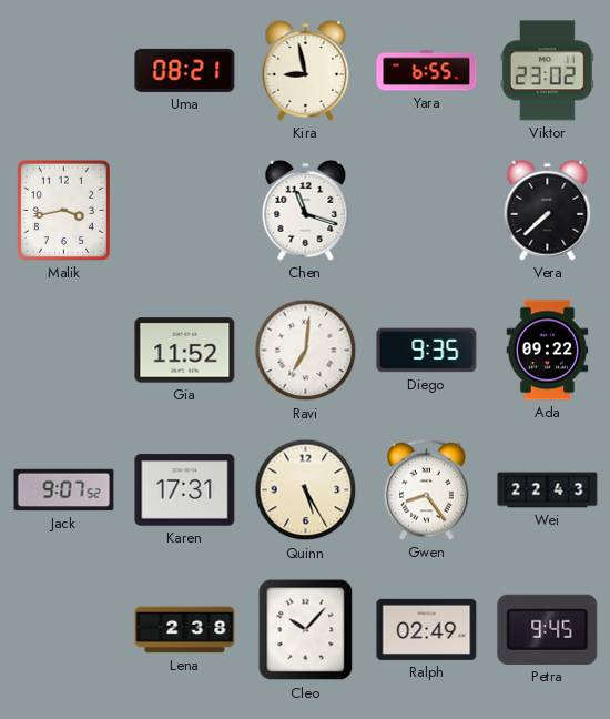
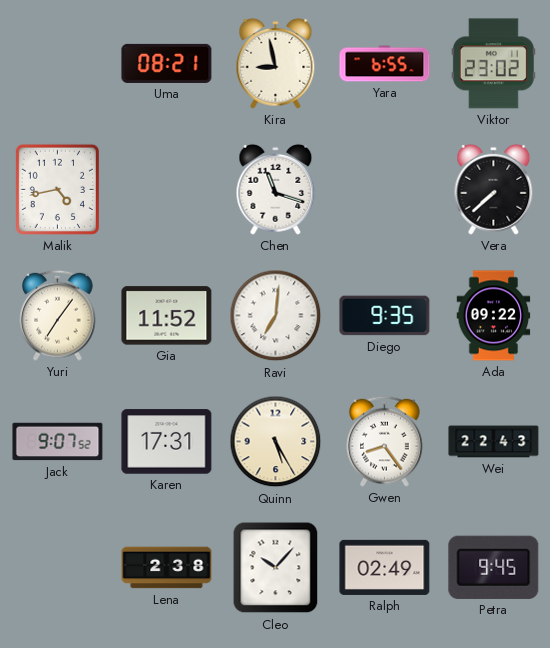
Malik: 3:43 -> 4:43 (57, 189)
Yuri: none -> 7:06 (58, 315)
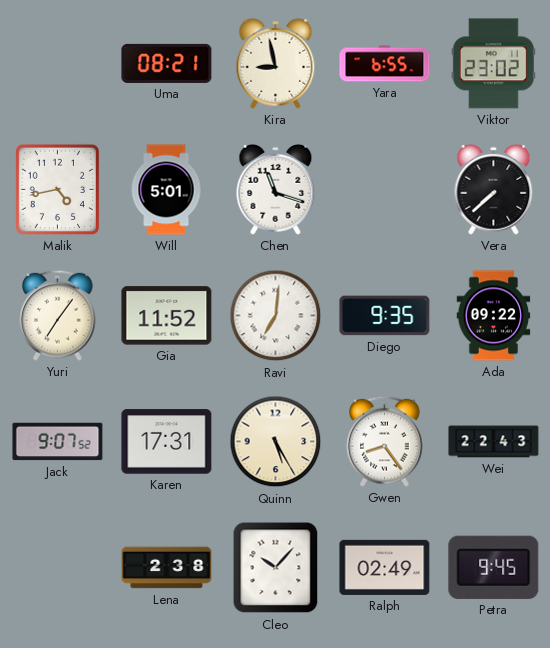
Will: none -> 5:01 (166, 190)
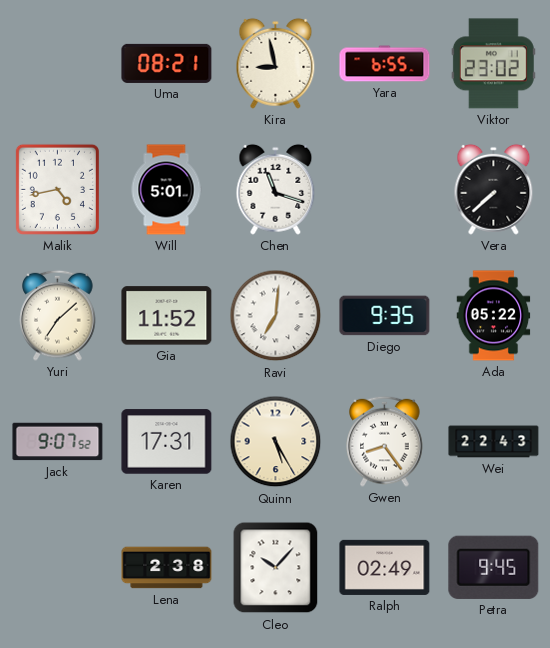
Yuri: 7:06 -> 7:08 (58, 315)
Ada: 09:22 -> 05:22 (494, 316)
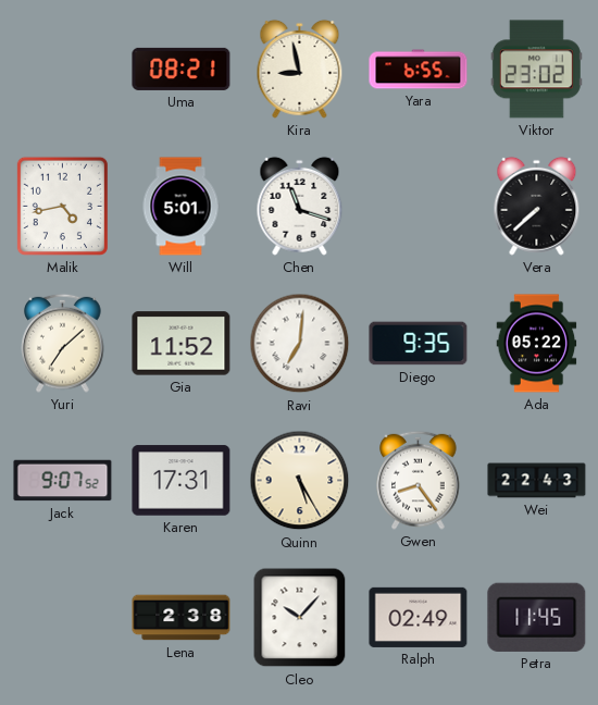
Petra: 9:45 -> 11:45 (537, 617)
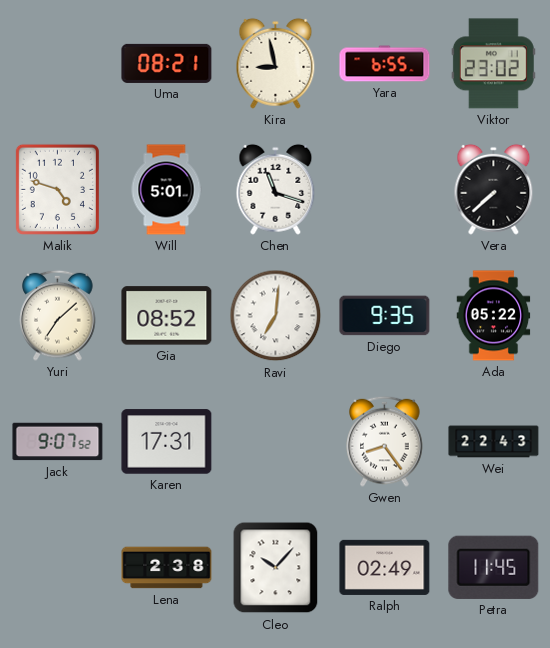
Malik: 4:43 -> 4:48 (57, 189)
Gia: 11:52 -> 08:52 (167, 316)
Quinn: 5:25 -> none (300, 481)
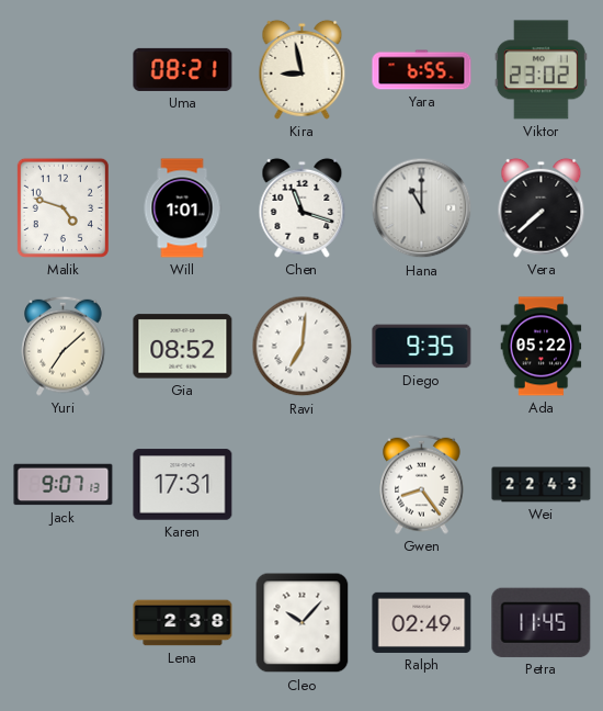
Will: 5:01 -> 1:01 (182, 208)
Hana: none -> 11:00 (422, 208)
Jack: 9:07:52 -> 9:07:13 (64, 485)
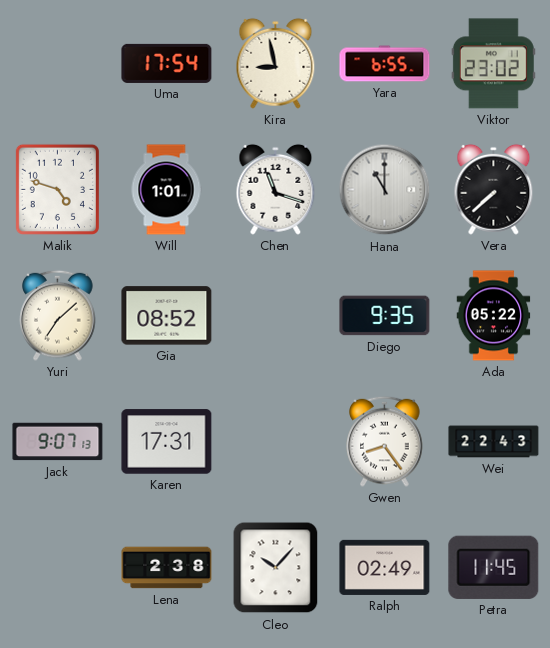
Uma: 08:21 -> 17:54 (167, 63)
Ravi: 7:01 -> none (303, 347)
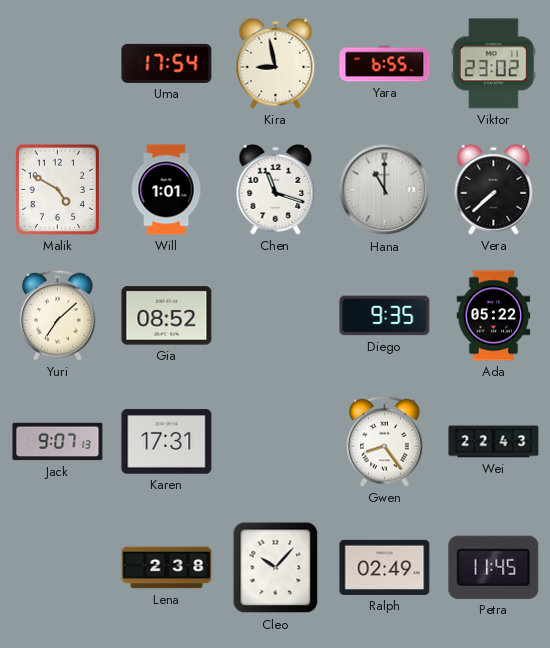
Malik: 4:48 -> 4:50 (57, 189)
